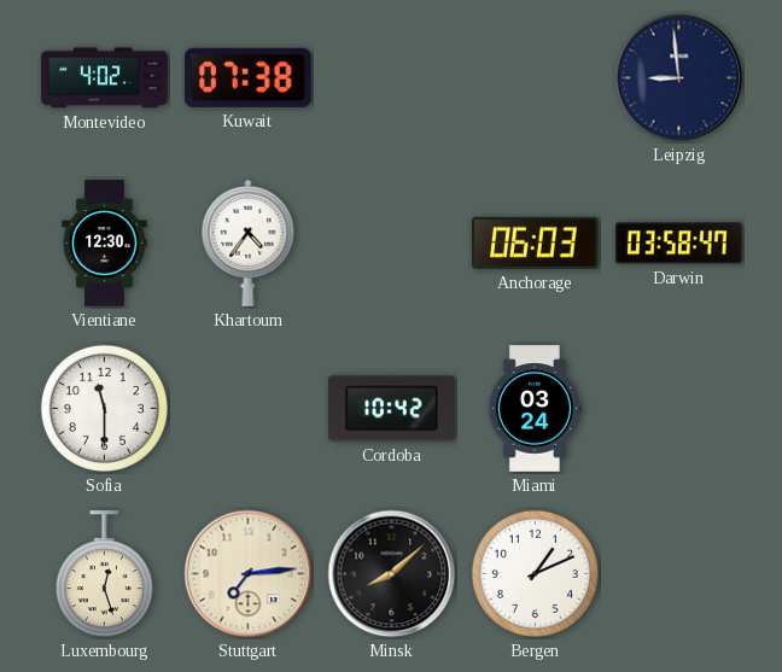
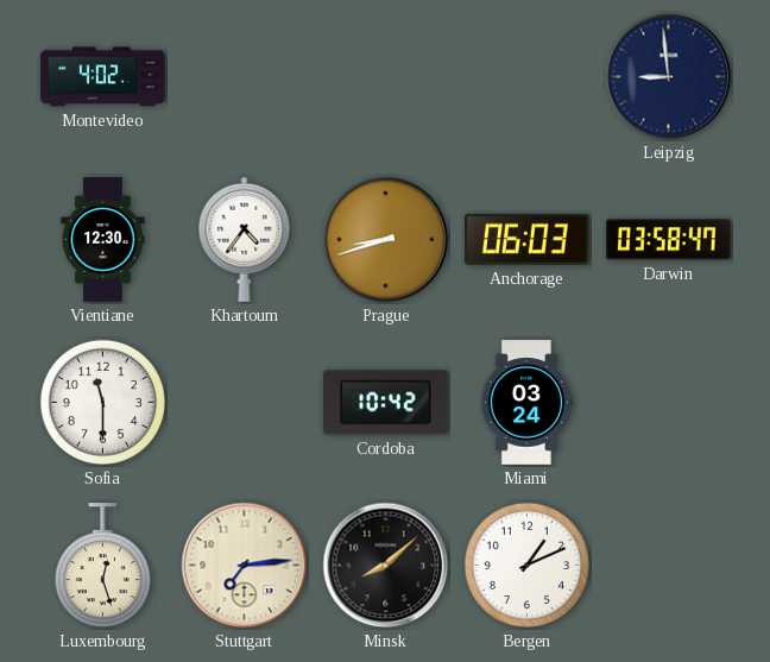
Kuwait: 07:38 -> none (247, 77)
Prague: none -> 8:42 (386, 240)
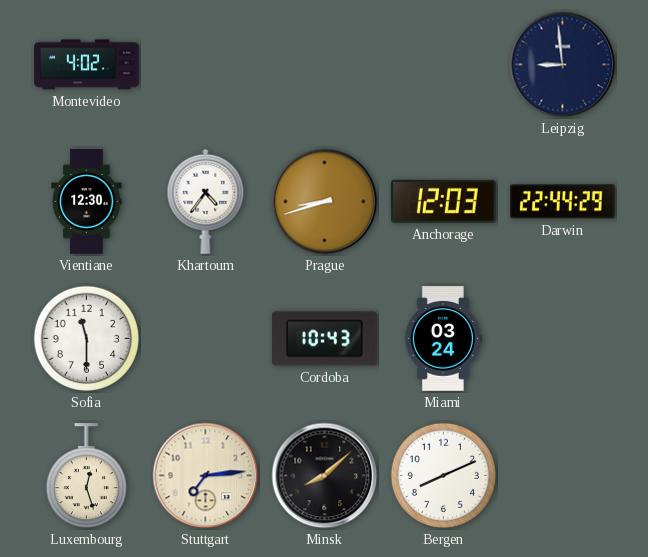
Anchorage: 06:03 -> 12:03 (444, 201)
Darwin: 03:58 -> 22:44 (563, 202)
Cordoba: 10:42 -> 10:43 (325, 339)
Bergen: 1:11 -> 8:11 (443, 475)
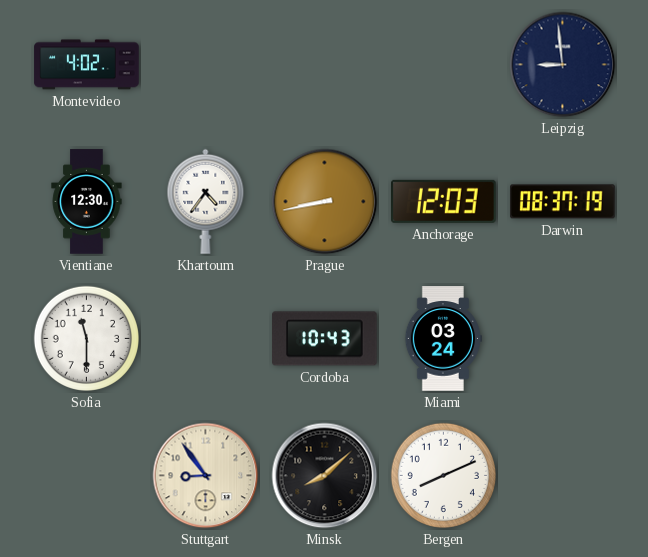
Prague: 8:42 -> 8:43 (325, 202)
Darwin: 22:44 -> 08:37 (563, 202)
Luxembourg: 12:27 -> none (86, 476)
Stuttgart: 7:14 -> 8:54 (206, 476)
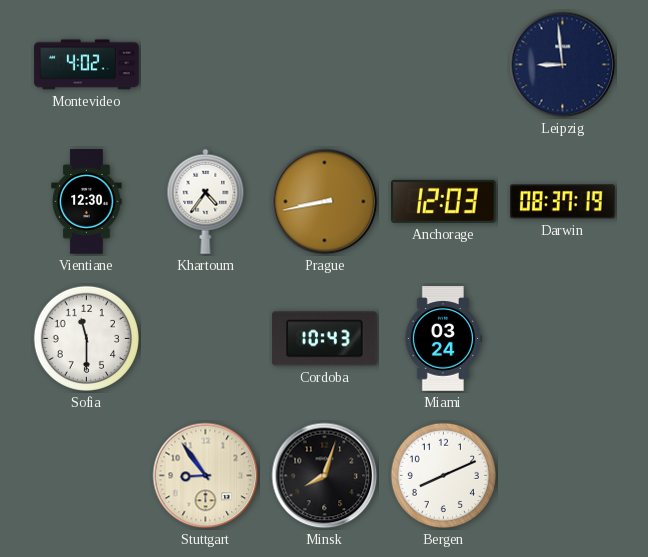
Minsk: 8:08 -> 8:03 (325, 476)
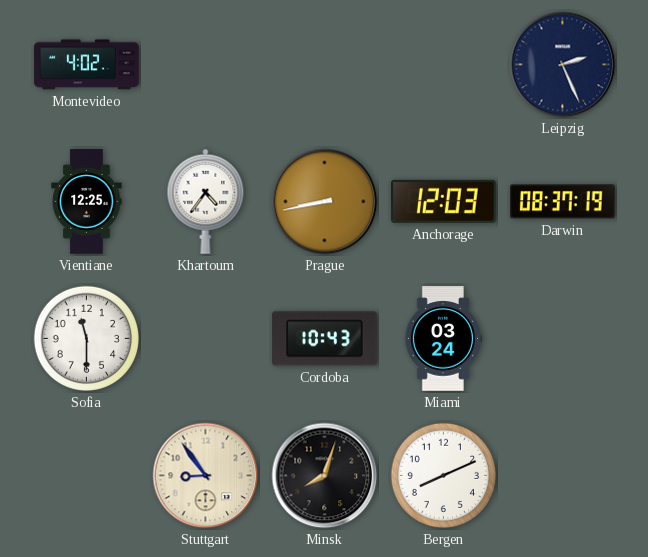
Leipzig: 8:59 -> 2:26 (563, 65)
Vientiane: 12:30 -> 12:25 (87, 202)
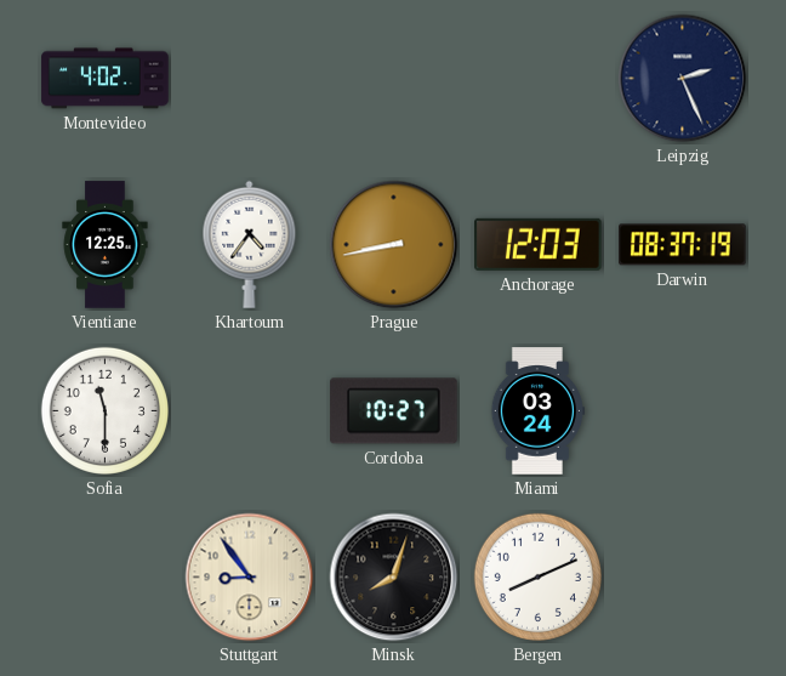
Cordoba: 10:43 -> 10:27 (394, 411)
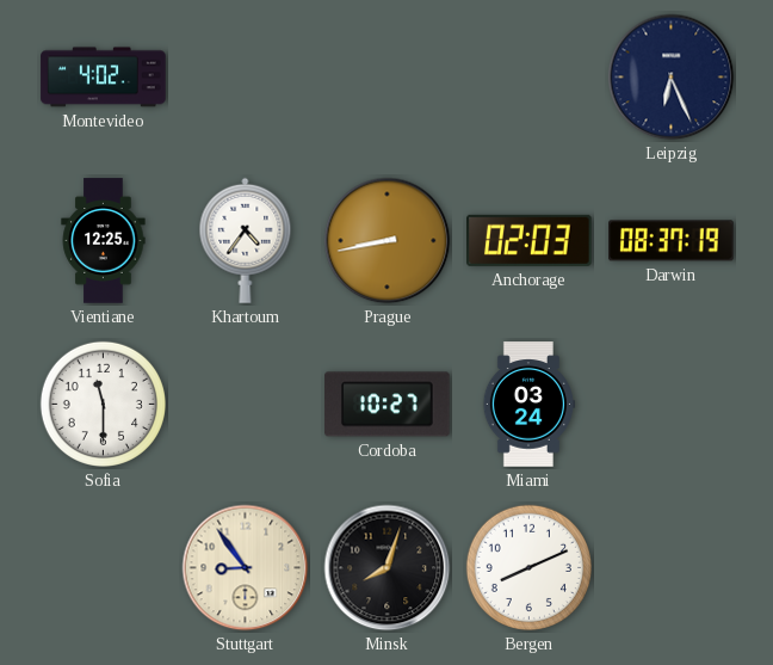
Leipzig: 2:26 -> 6:26 (672, 78)
Anchorage: 12:03 -> 02:03 (530, 240)
